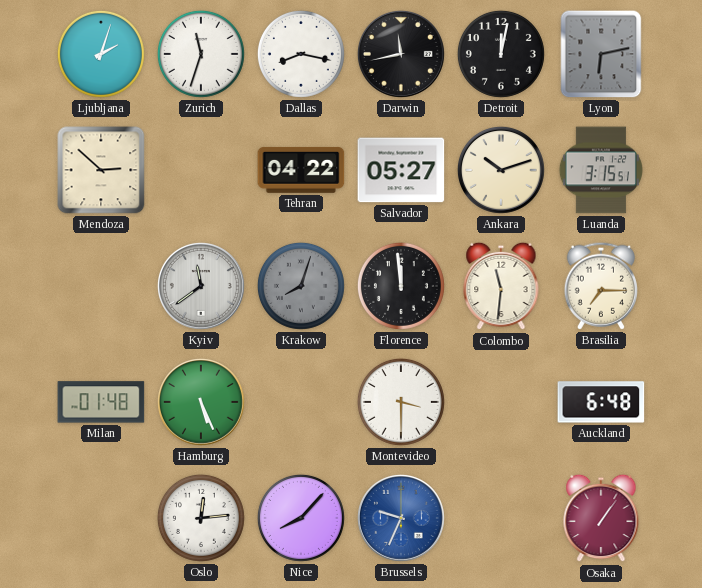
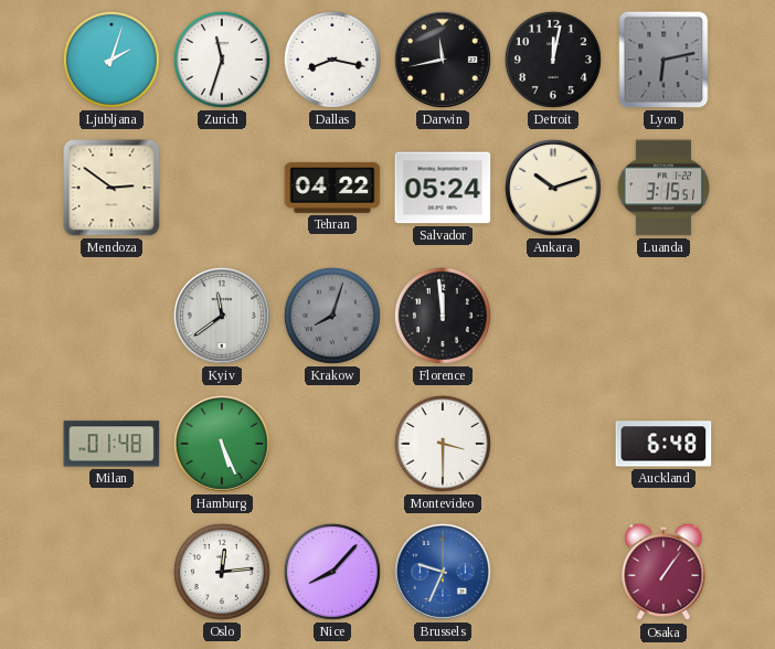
Mendoza: 2:52 -> 2:51 (112, 188)
Salvador: 05:27 -> 05:24 (443, 188)
Colombo: 11:31 -> none (501, 286)
Brasilia: 7:15 -> none (601, 286)
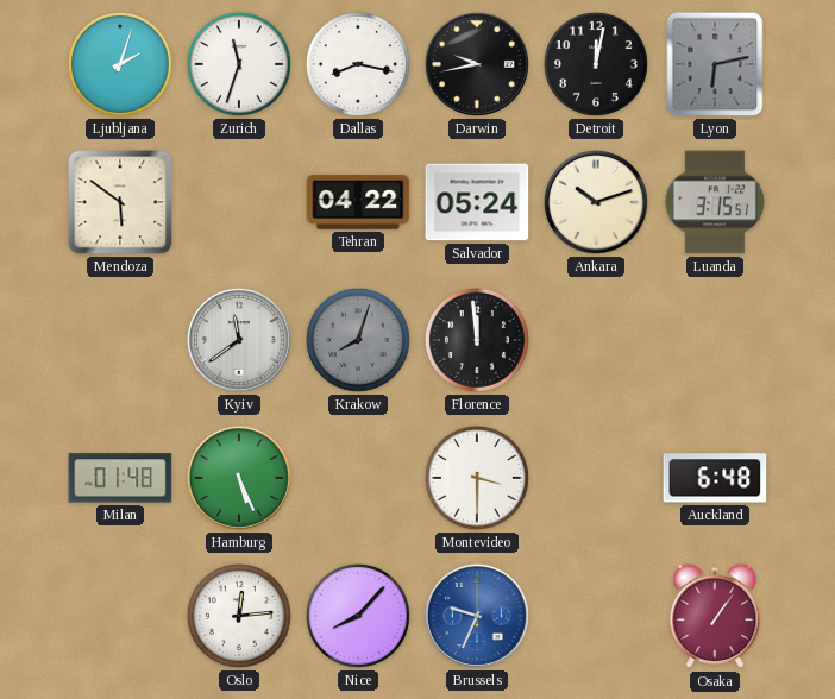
Darwin: 11:43 -> 9:43 (477, 64)
Mendoza: 2:51 -> 5:51 (120, 202)
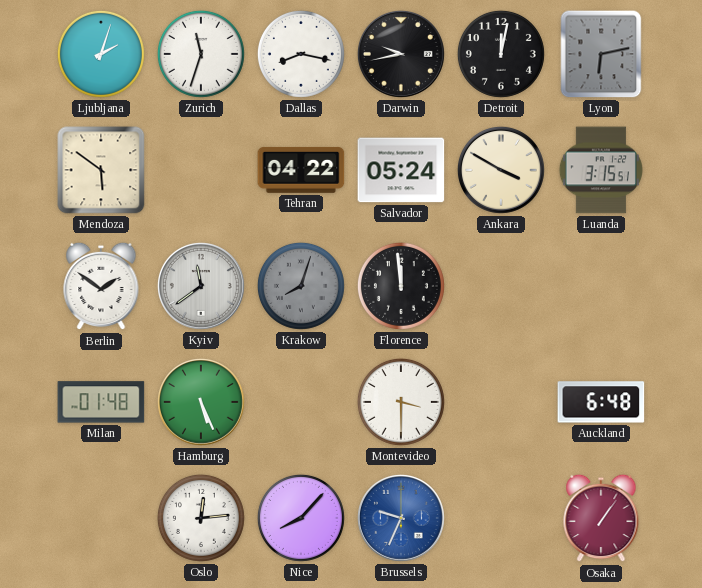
Ankara: 10:12 -> 3:50 (501, 170)
Berlin: none -> 1:51 (101, 286)
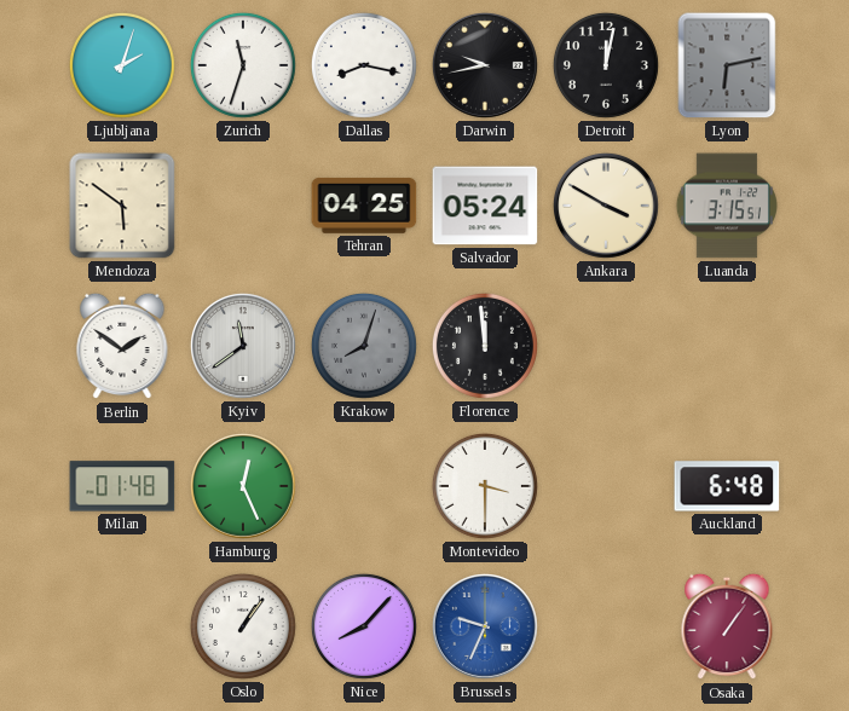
Tehran: 04:22 -> 04:25 (364, 206)
Hamburg: 5:26 -> 12:26 (243, 486)
Oslo: 12:14 -> 1:06 (243, 626)
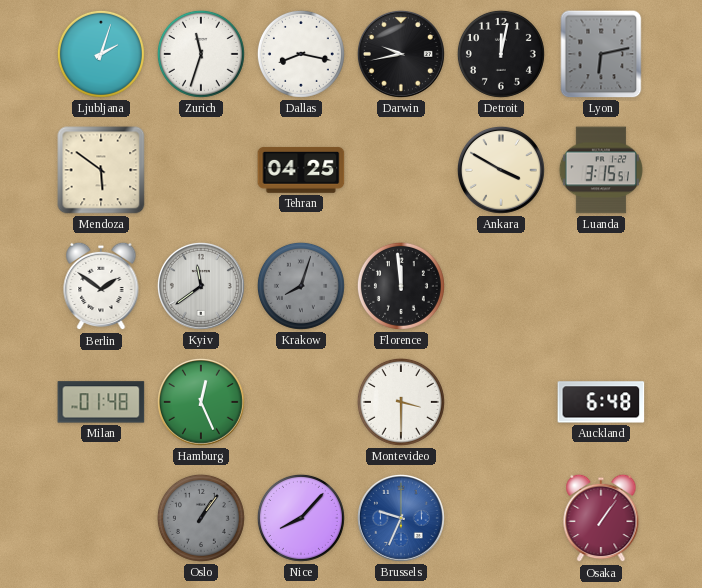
Salvador: 05:24 -> none (485, 206)
Oslo dial: white -> grey (201, 518)
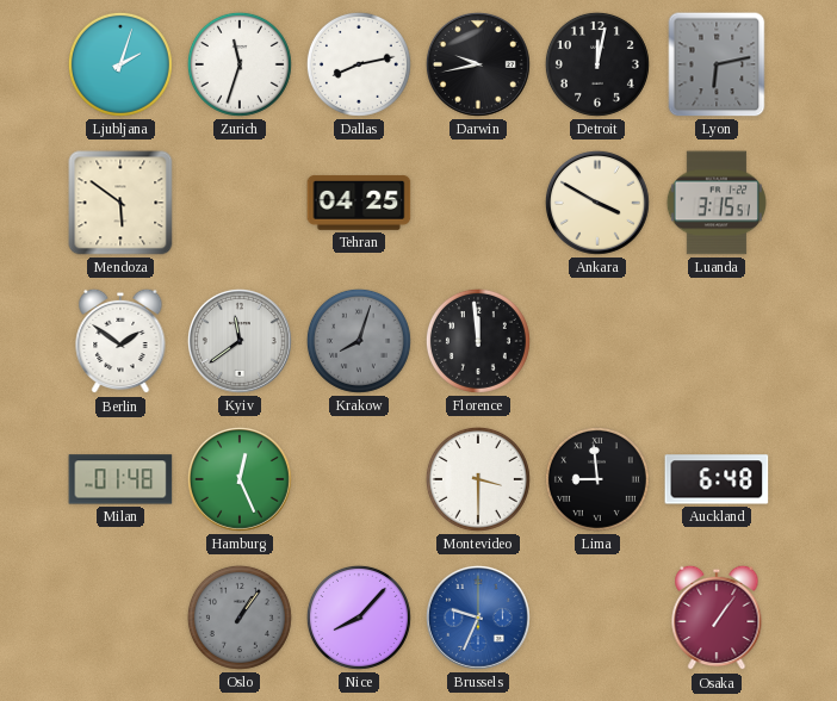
Dallas: 8:17 -> 8:13 (359, 64)
Lima: none -> 8:59 (597, 479)
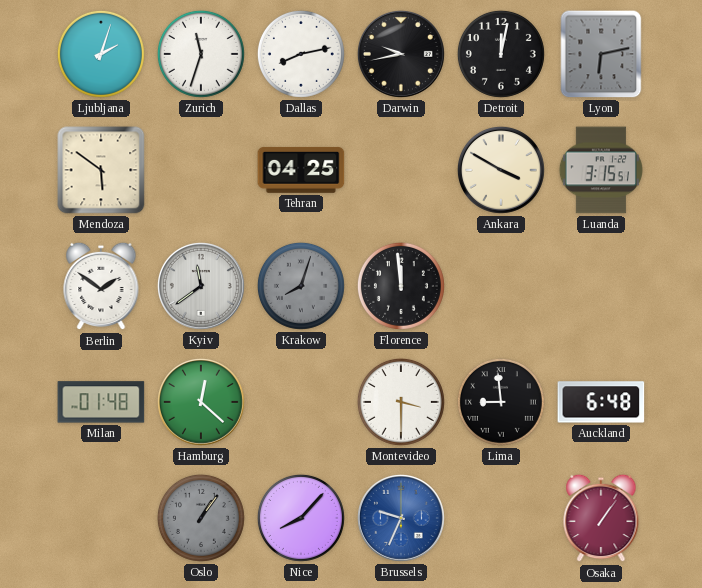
Hamburg: 12:26 -> 12:22 (201, 402)
